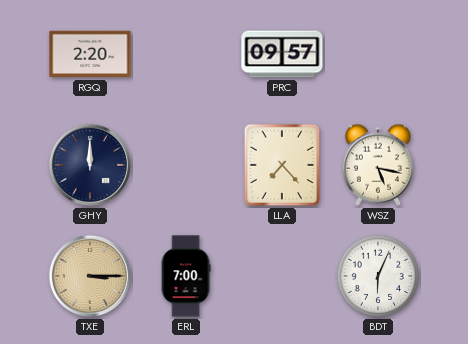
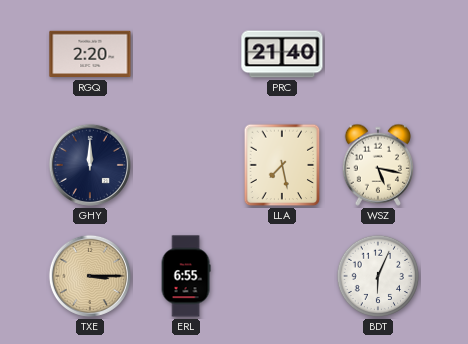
PRC: 09:57 -> 21:40 (282, 54)
LLA: 7:23 -> 7:28 (282, 165)
ERL: 7:00 -> 6:55 (186, 276)
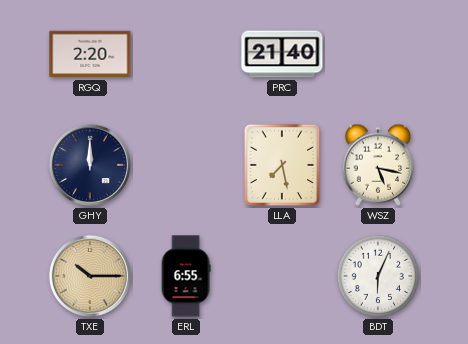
TXE: 3:15 -> 10:15 (90, 276)
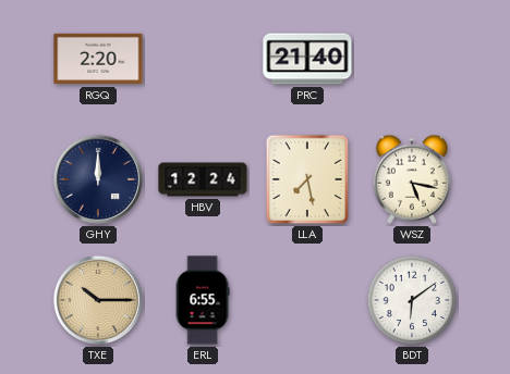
HBV: none -> 12:24 (203, 179)
BDT: 6:04 -> 6:09 (412, 300)
